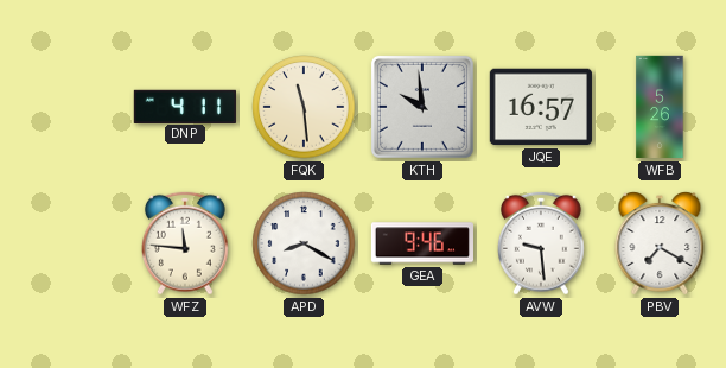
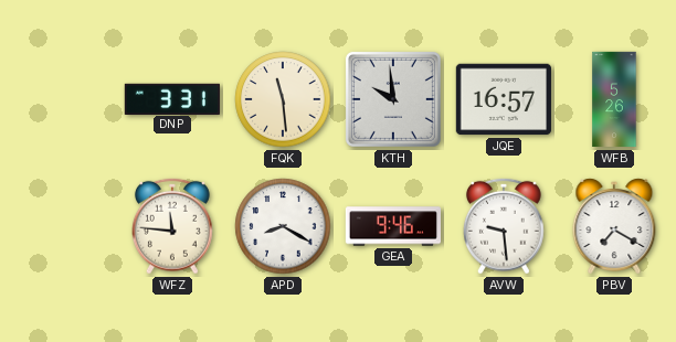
DNP: 4:11 -> 3:31 (172, 98)
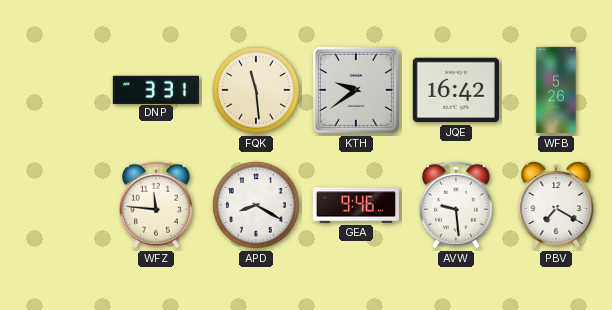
KTH: 9:59 -> 9:39 (356, 90)
JQE: 16:57 -> 16:42 (456, 90)
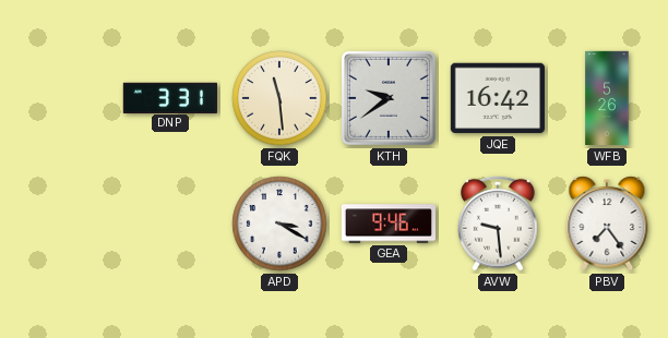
WFZ: 11:46 -> none (156, 205)
APD: 8:20 -> 3:20 (279, 224)
PBV: 7:20 -> 7:24 (607, 224)
